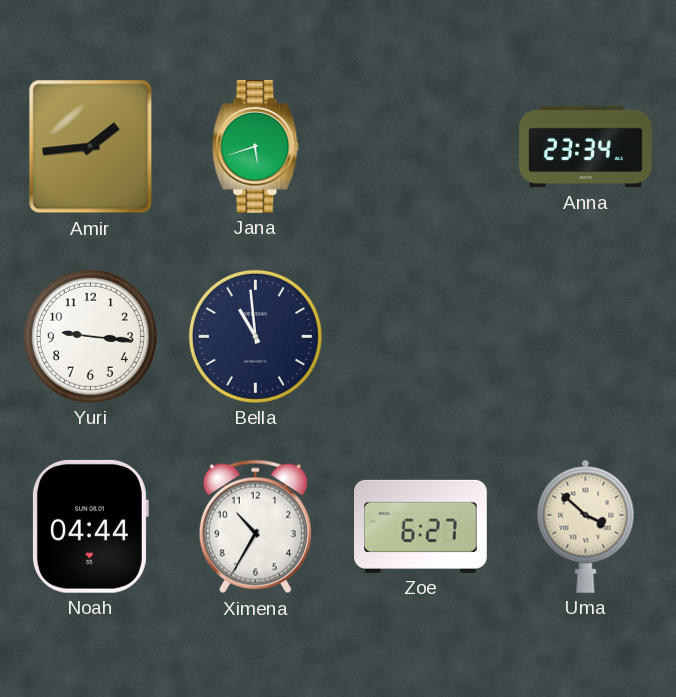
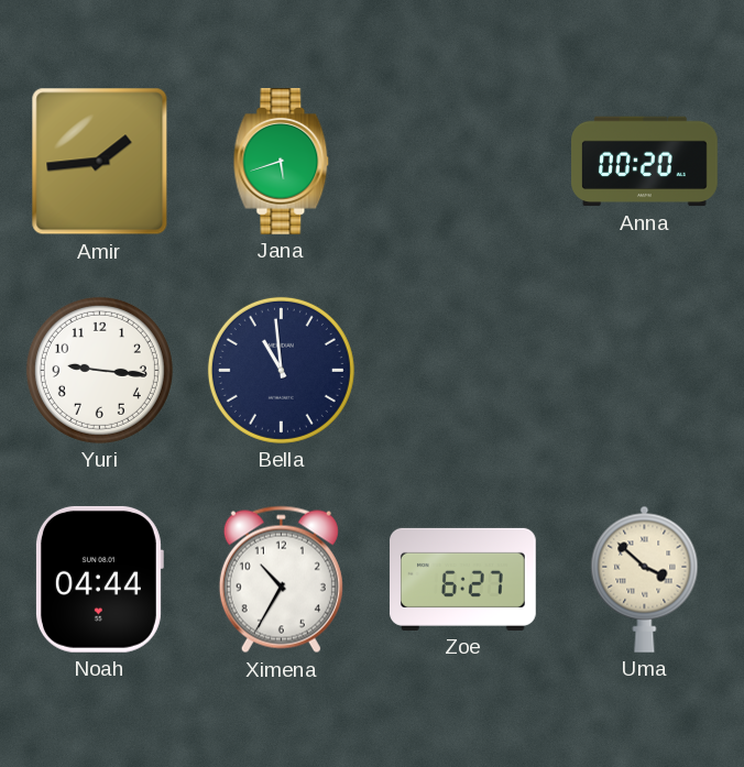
Anna: 23:34 -> 00:20 (645, 162)
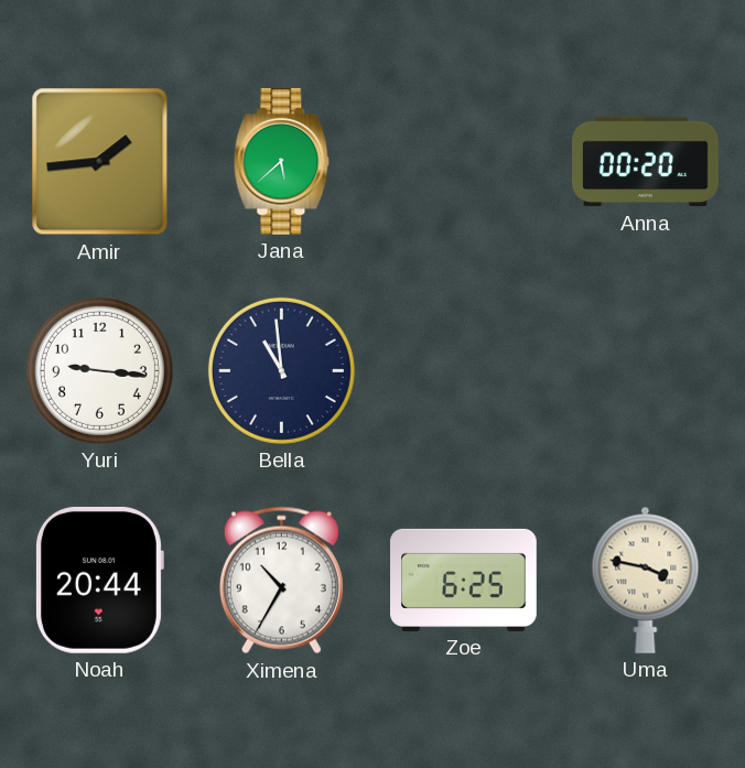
Jana: 5:42 -> 5:38 (282, 162)
Noah: 04:44 -> 20:44 (99, 580)
Zoe: 6:27 -> 6:25 (464, 580)
Uma: 3:52 -> 3:47 (646, 580)
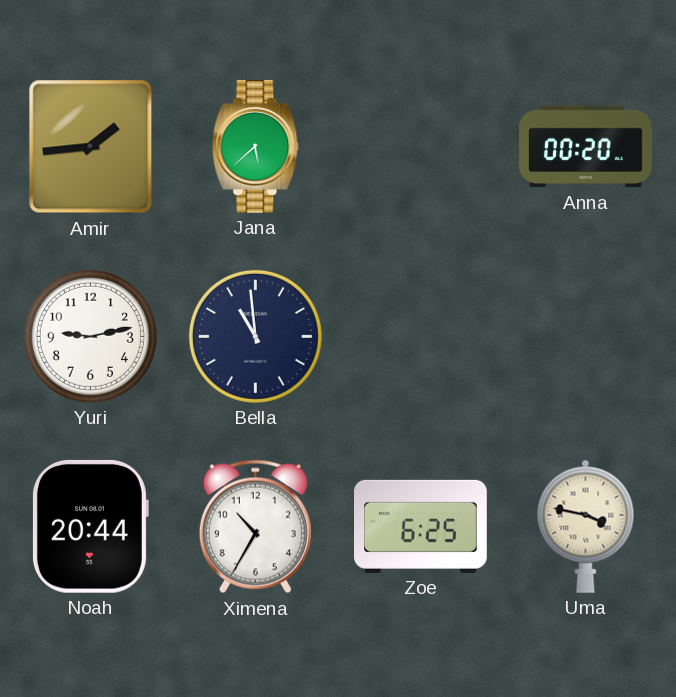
Yuri: 9:16 -> 9:13 (90, 336)
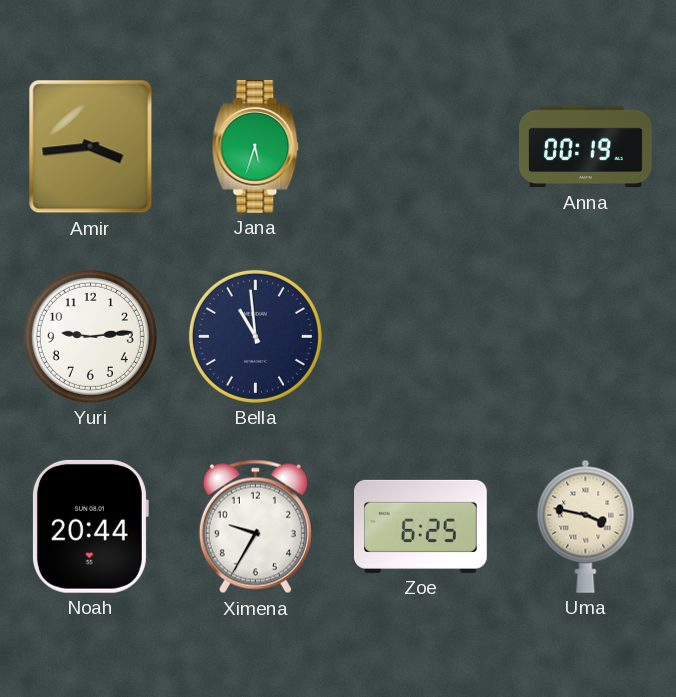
Amir: 1:44 -> 3:44 (91, 147)
Jana: 5:38 -> 5:33 (256, 147)
Anna: 00:20 -> 00:19 (586, 147)
Yuri: 9:13 -> 9:14 (90, 336)
Ximena: 10:35 -> 9:35 (255, 527)
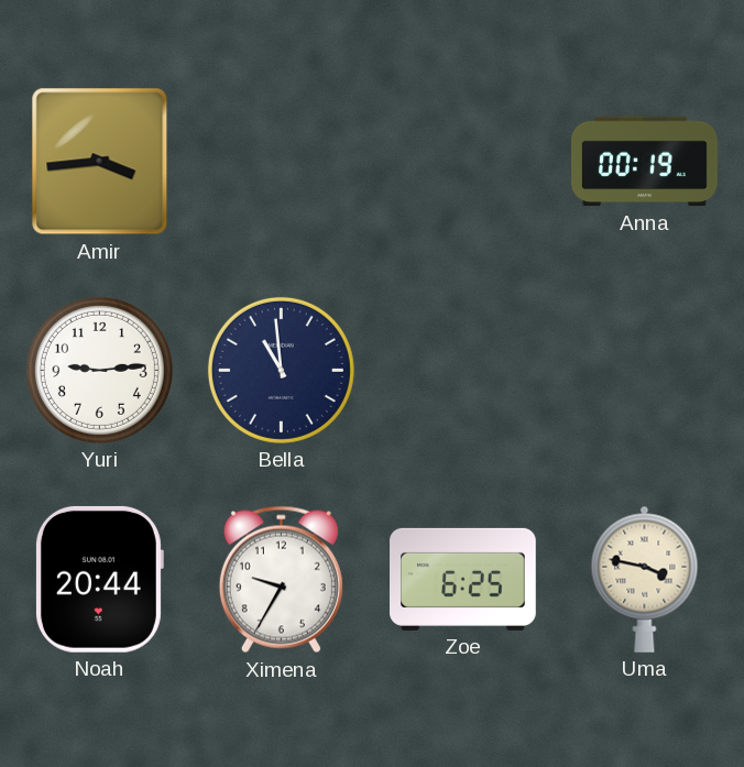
Jana: 5:33 -> none (256, 147)
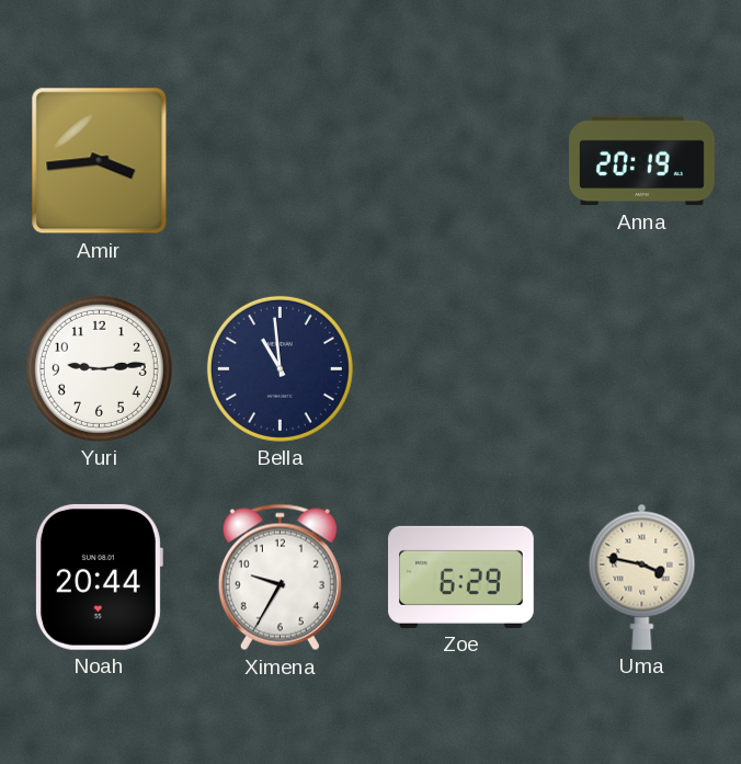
Anna: 00:19 -> 20:19 (642, 161)
Zoe: 6:25 -> 6:29 (461, 577)
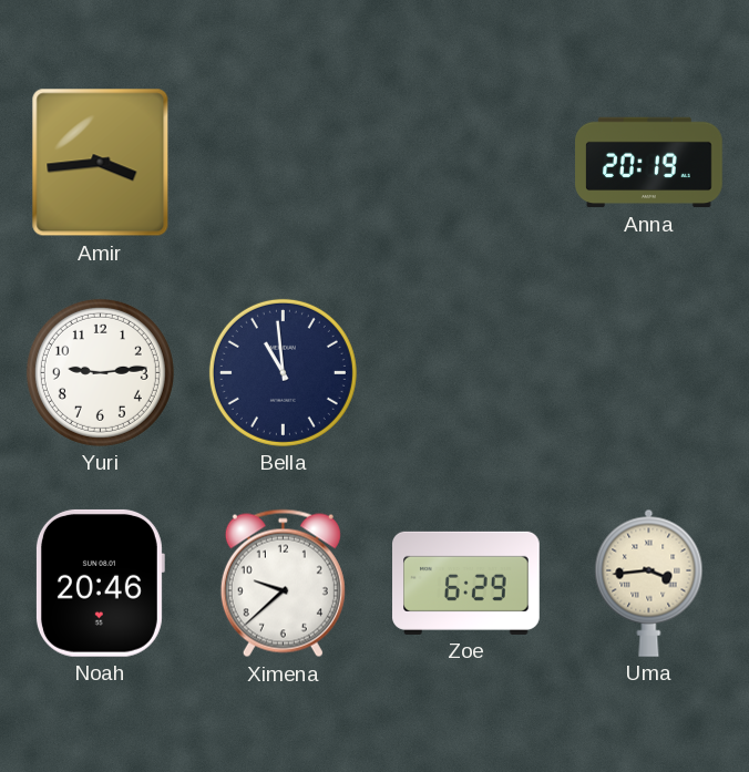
Noah: 20:44 -> 20:46 (100, 583)
Ximena: 9:35 -> 9:38 (283, 584)
Uma: 3:47 -> 3:44 (649, 583)
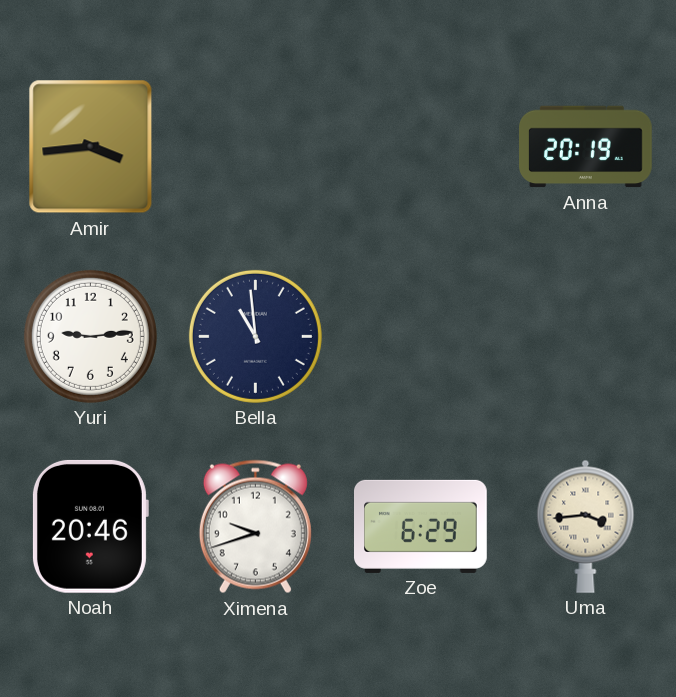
Ximena: 9:38 -> 9:42 (255, 527)
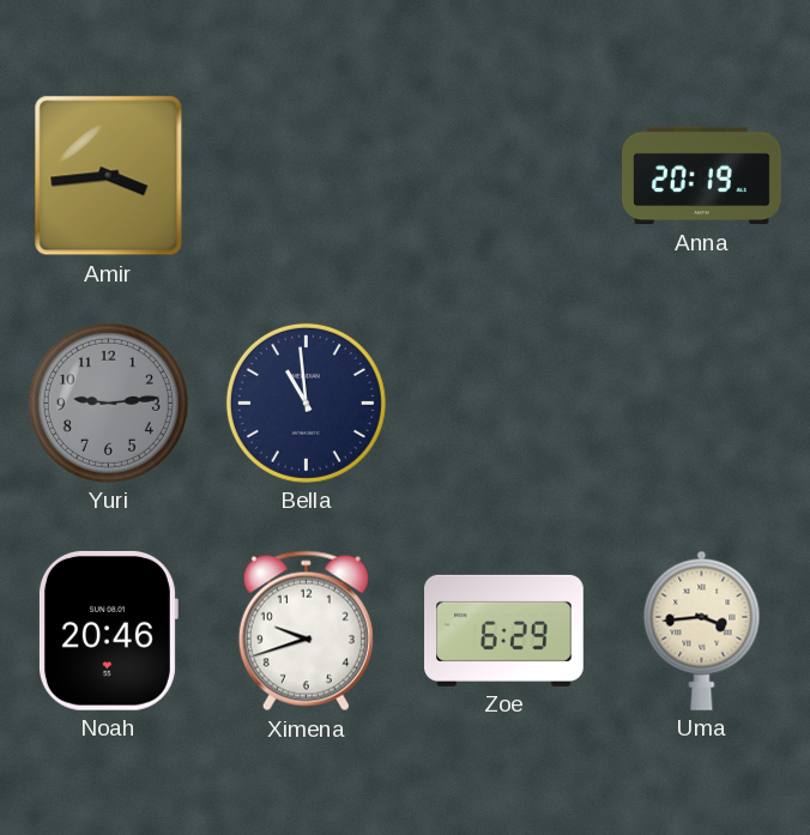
Yuri dial: white -> grey (108, 403)
